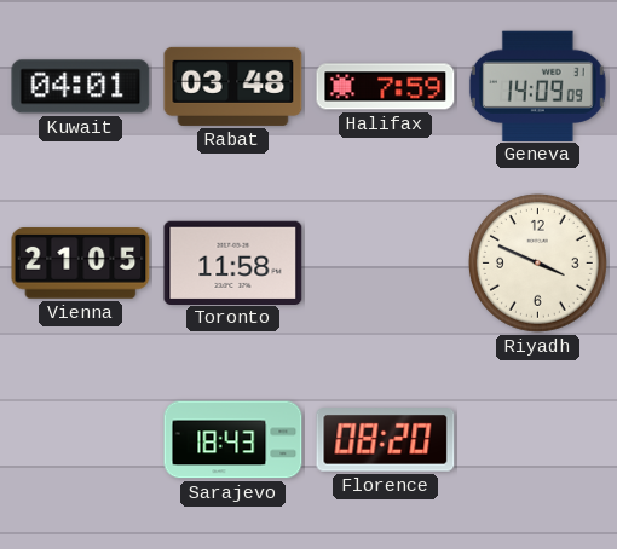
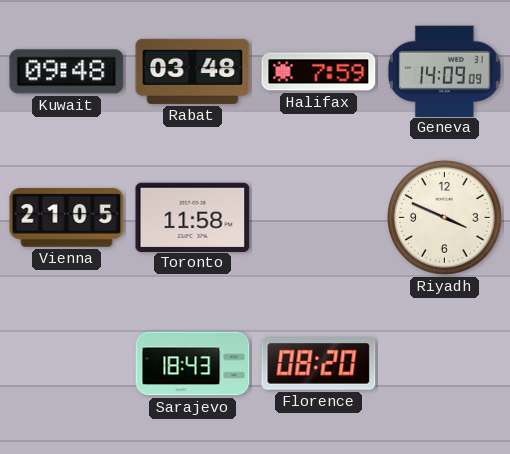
Kuwait: 04:01 -> 09:48 (67, 72)
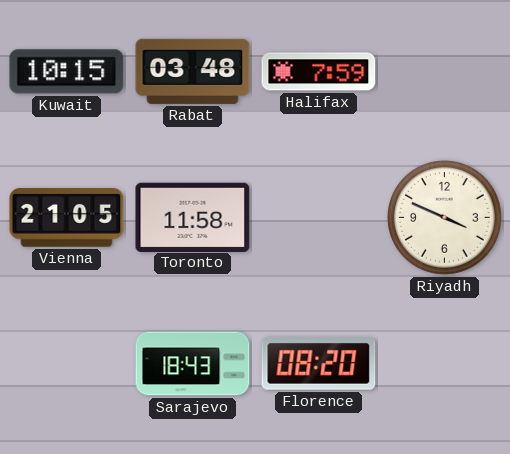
Kuwait: 09:48 -> 10:15 (67, 72)
Geneva: 14:09 -> none (444, 71)
